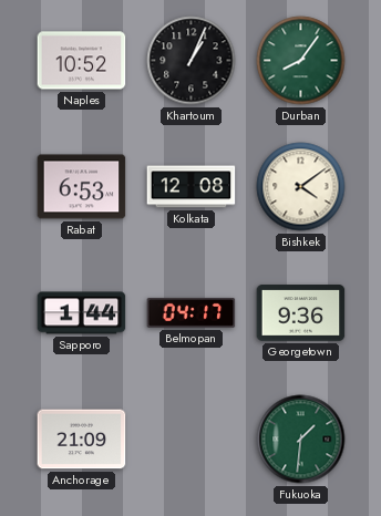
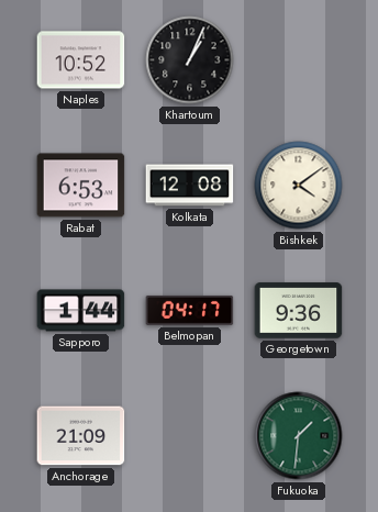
Durban: 8:06 -> none (301, 61)
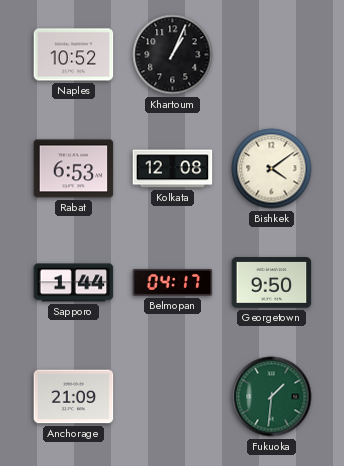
Georgetown: 9:36 -> 9:50 (272, 283)
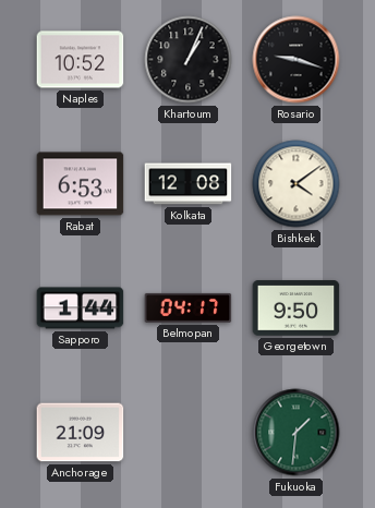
Rosario: none -> 9:18 (297, 60)
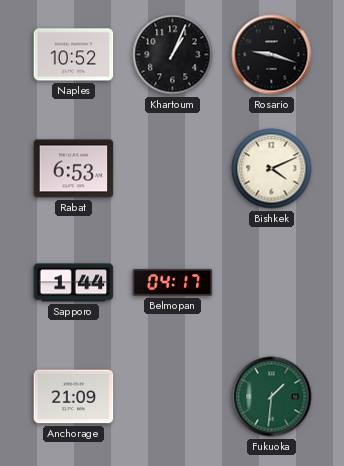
Kolkata: 12:08 -> none (189, 184)
Bishkek: 4:09 -> 4:11 (272, 169)
Georgetown: 9:50 -> none (297, 309)
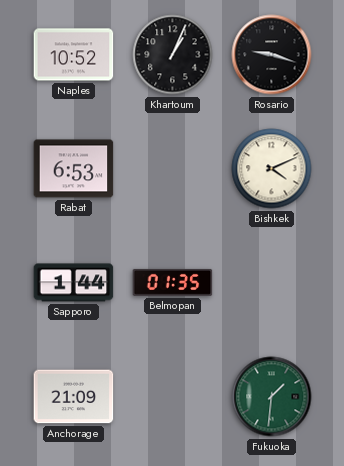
Belmopan: 04:17 -> 01:35 (173, 282)
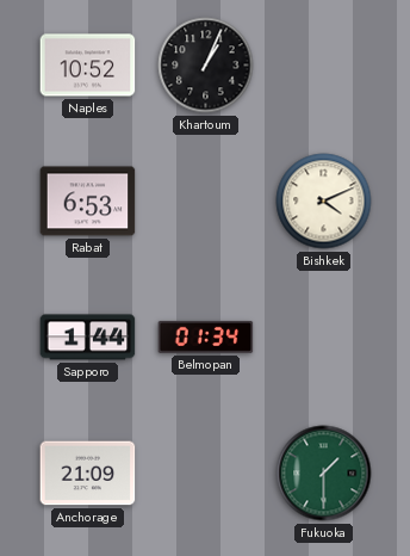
Rosario: 9:18 -> none (272, 55)
Belmopan: 01:35 -> 01:34 (206, 336)
Fukuoka: 1:31 -> 1:30 (324, 474)
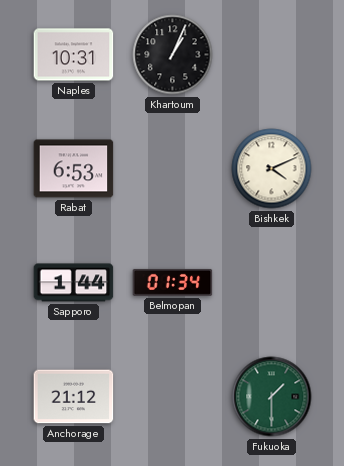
Naples: 10:52 -> 10:31 (74, 55)
Anchorage: 21:09 -> 21:12 (74, 397)
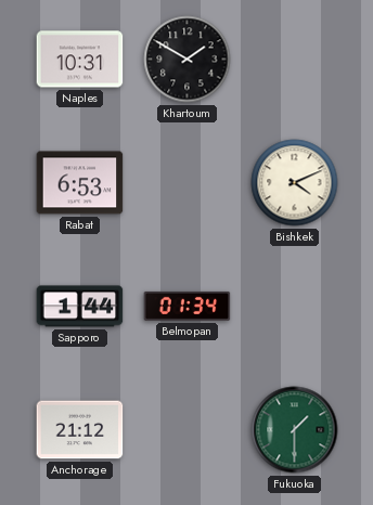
Khartoum: 1:04 -> 1:50 (188, 60)
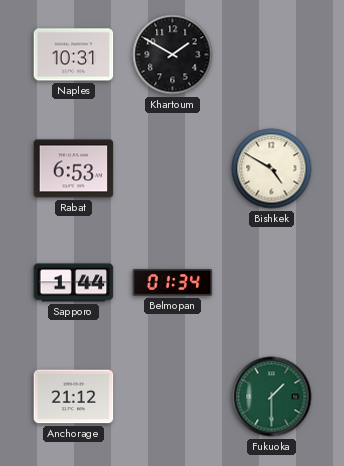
Bishkek: 4:11 -> 4:50 (272, 169)
